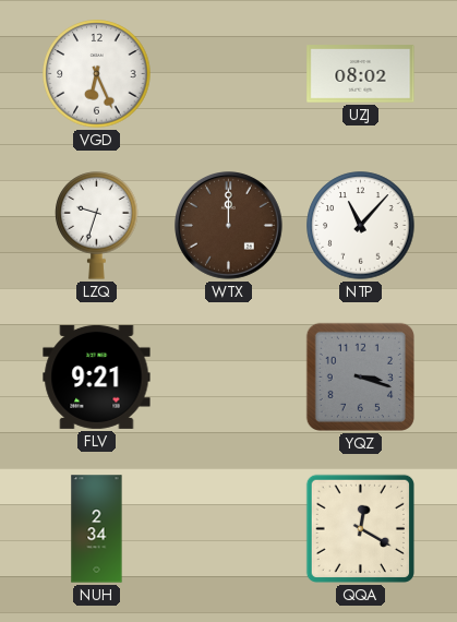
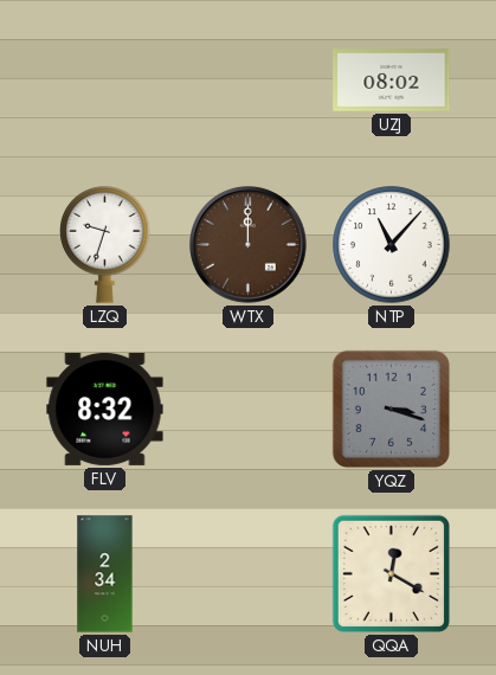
VGD: 6:26 -> none (97, 74)
FLV: 9:21 -> 8:32 (105, 409)
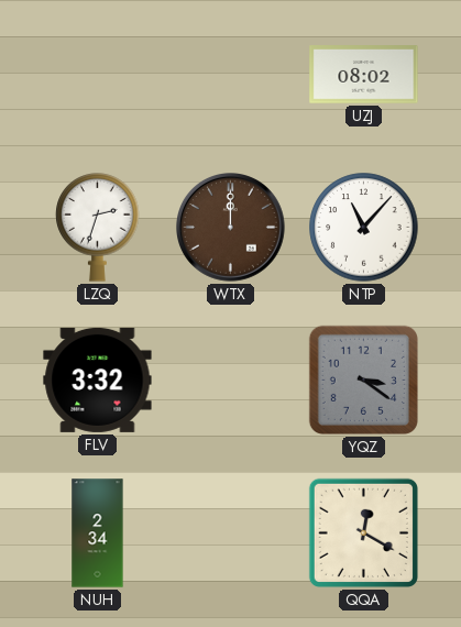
LZQ: 9:33 -> 2:33 (98, 228)
FLV: 8:32 -> 3:32 (98, 380)
YQZ: 3:18 -> 3:21 (363, 380)
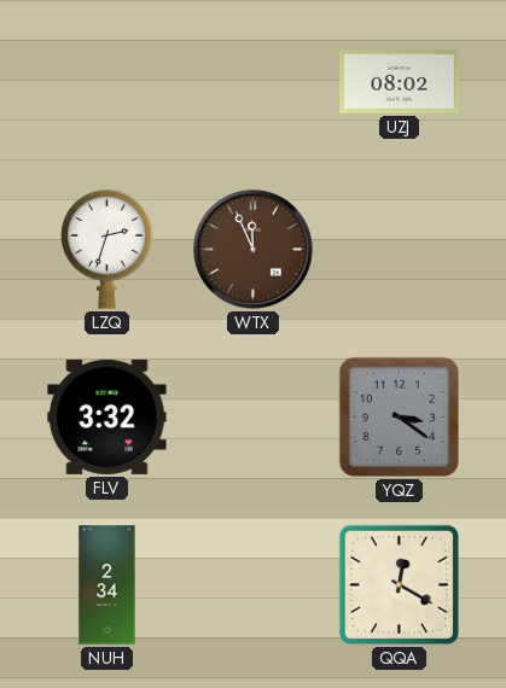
WTX: 12:00 -> 11:56 (254, 250)
NTP: 11:07 -> none (364, 228)
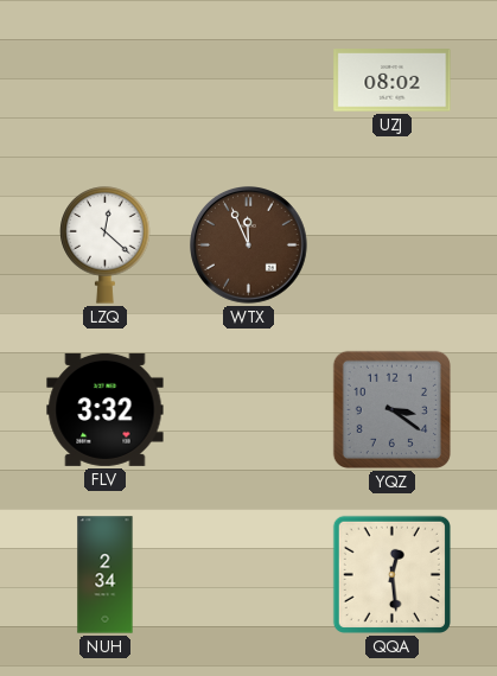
LZQ: 2:33 -> 12:22 (106, 245)
QQA: 12:20 -> 12:29 (391, 574)
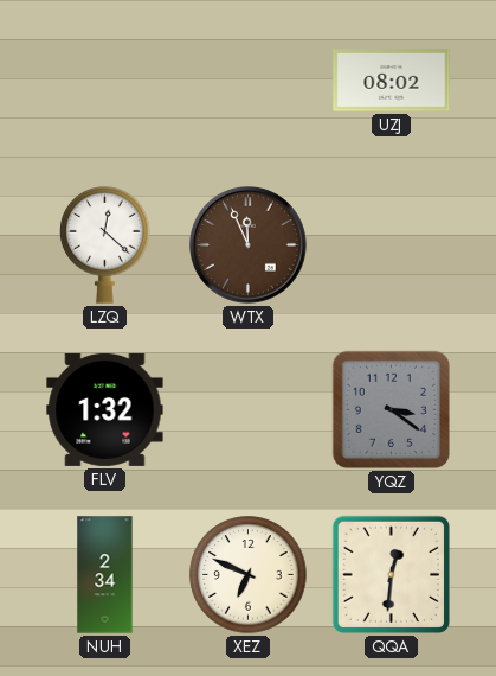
FLV: 3:32 -> 1:32 (105, 409)
XEZ: none -> 6:49 (249, 575)
QQA: 12:29 -> 12:31 (391, 574)
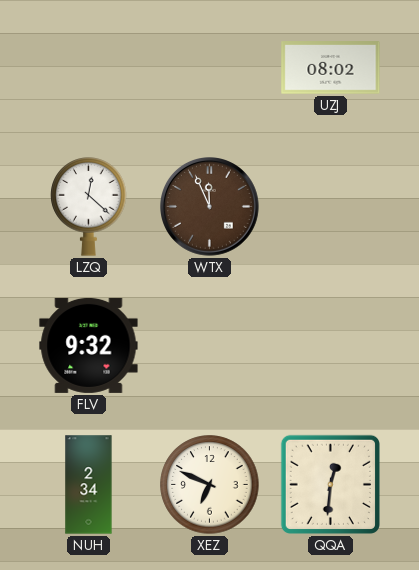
FLV: 1:32 -> 9:32 (89, 345)
YQZ: 3:21 -> none (391, 409)
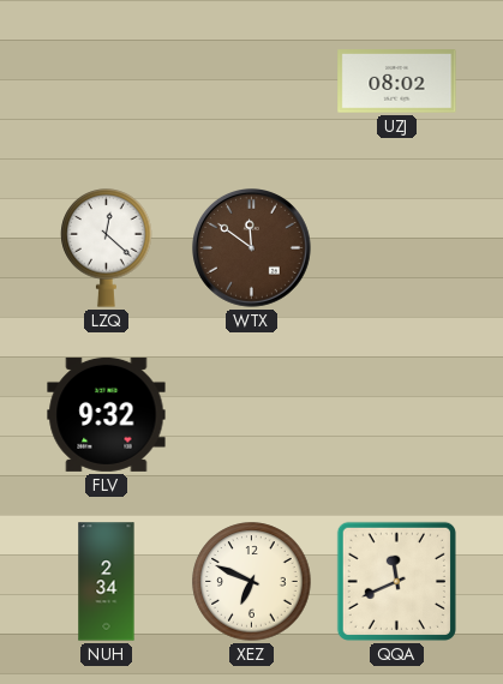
WTX: 11:56 -> 11:51 (252, 248)
QQA: 12:31 -> 11:41 (396, 581)
